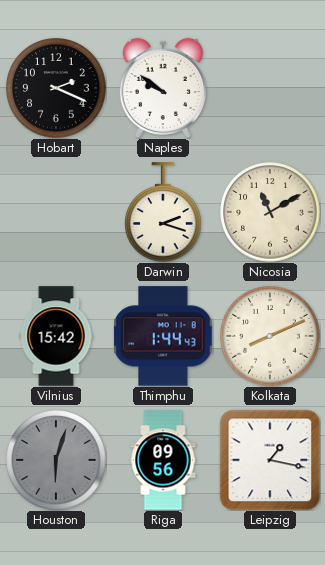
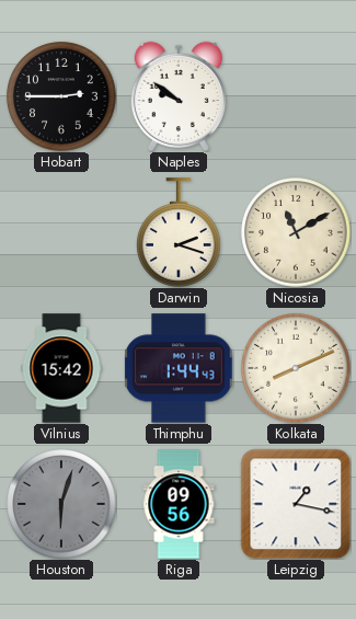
Hobart: 2:19 -> 2:45 (61, 96)
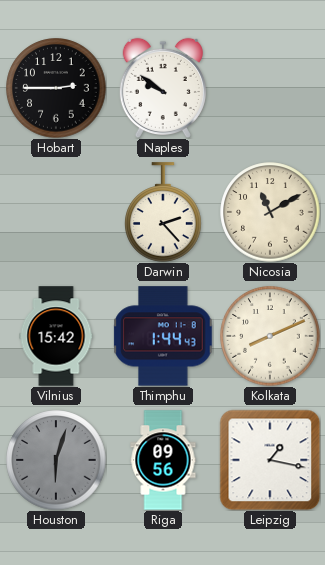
Darwin: 2:18 -> 2:23 (163, 212)
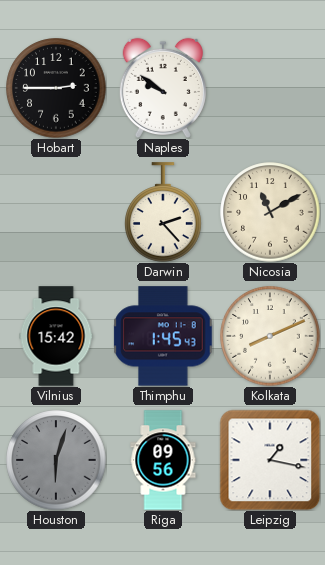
Thimphu: 1:44 -> 1:45 (163, 336)
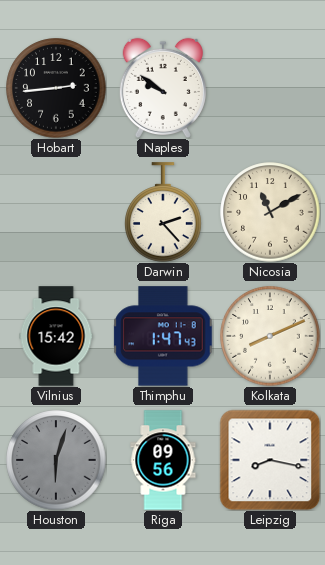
Hobart: 2:45 -> 2:44 (56, 88)
Thimphu: 1:45 -> 1:47 (163, 336)
Leipzig: 1:17 -> 8:17 (270, 460)
